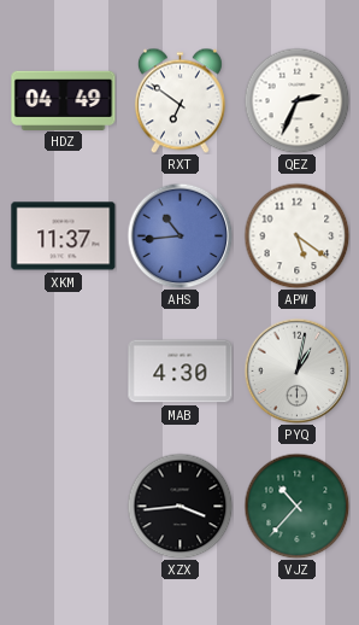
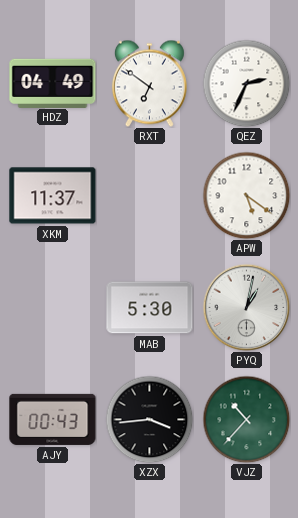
AHS: 10:44 -> none (179, 235)
MAB: 4:30 -> 5:30 (150, 308)
AJY: none -> 00:43 (53, 419)
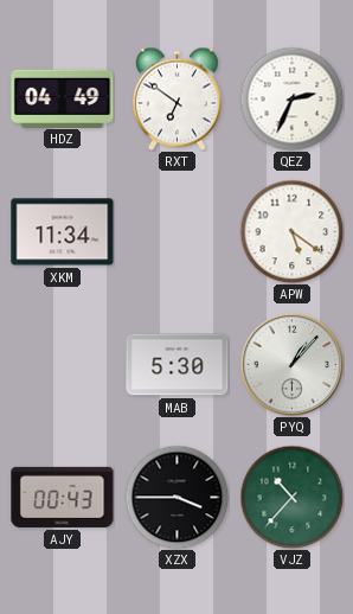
XKM: 11:37 -> 11:34 (63, 232)
PYQ: 1:02 -> 1:07 (291, 364)
XZX: 3:44 -> 3:45 (176, 497)
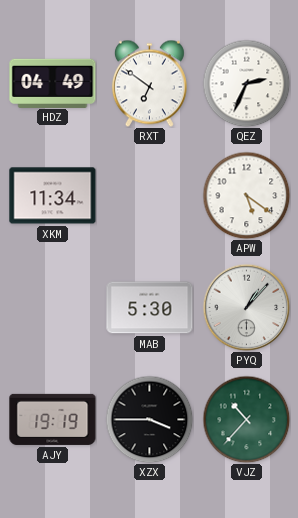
AJY: 00:43 -> 19:19 (53, 419)
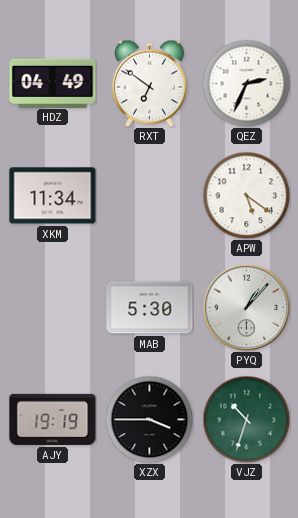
VJZ: 10:37 -> 10:33 (246, 419)
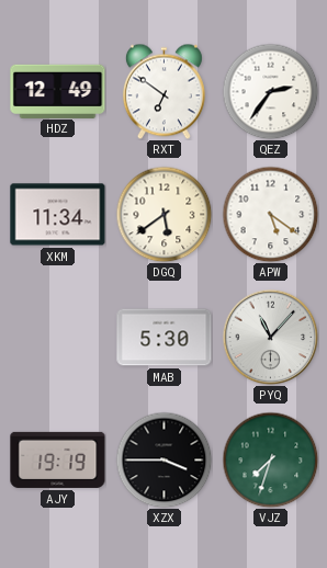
HDZ: 04:49 -> 12:49 (58, 91)
QEZ: 2:34 -> 2:36 (270, 91)
DGQ: none -> 5:39 (163, 214)
PYQ: 1:07 -> 11:07 (270, 337)
VJZ: 10:33 -> 7:33 (270, 459)
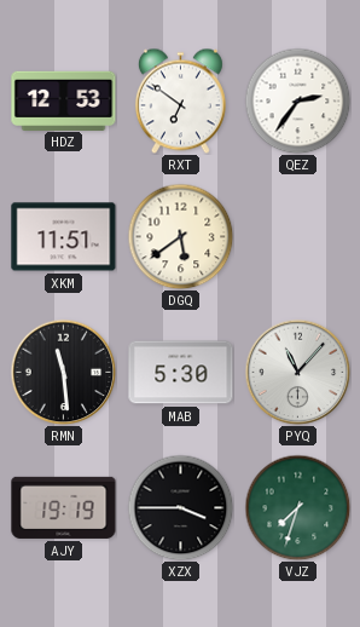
HDZ: 12:49 -> 12:53 (64, 100)
XKM: 11:34 -> 11:51 (64, 237)
APW: 5:21 -> none (270, 214)
RMN: none -> 11:29 (63, 372)
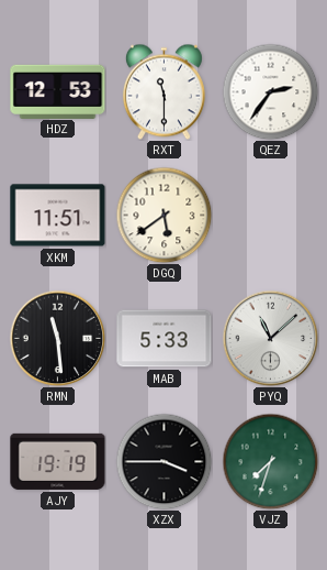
RXT: 6:51 -> 11:30 (163, 91)
MAB: 5:30 -> 5:33 (165, 339)
PYQ: 11:07 -> 11:08 (270, 338)
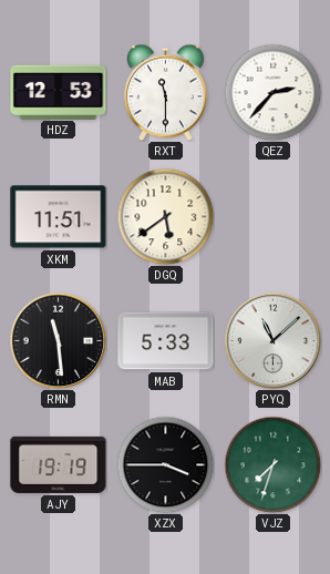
QEZ: 2:36 -> 2:37 (272, 92)
